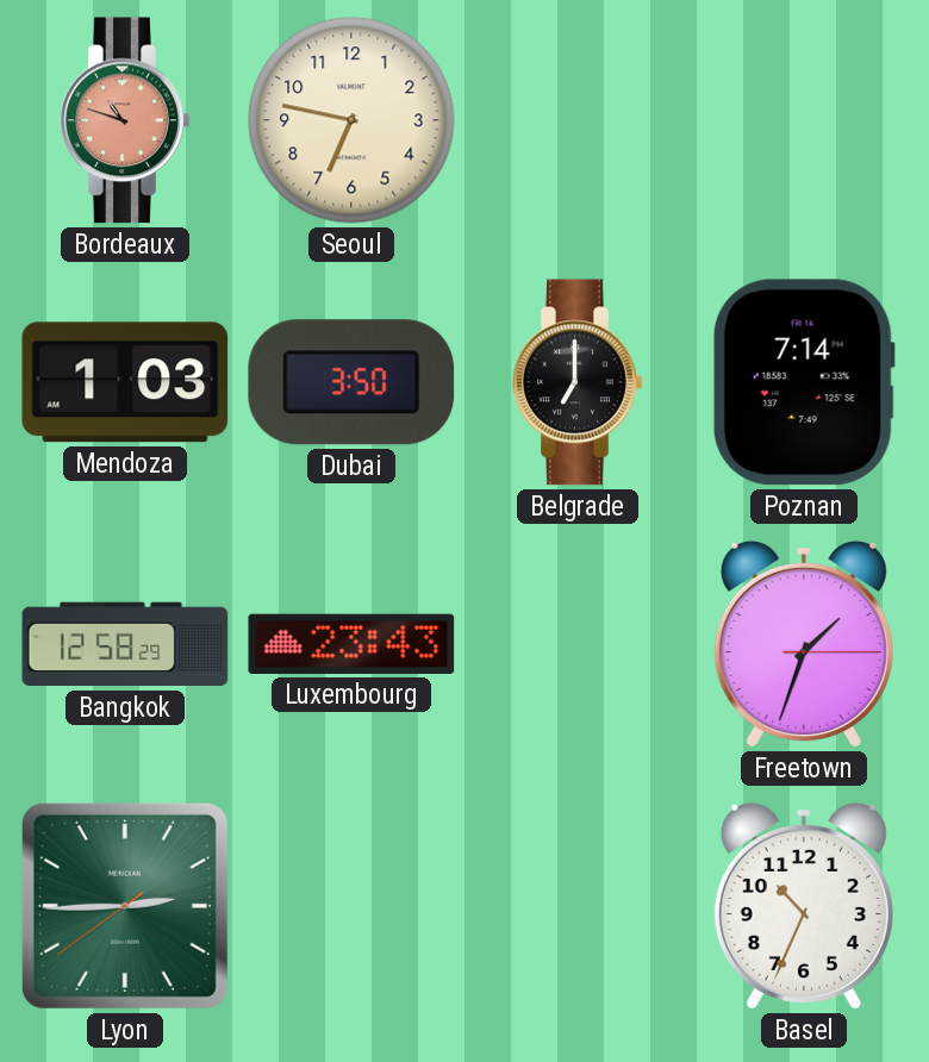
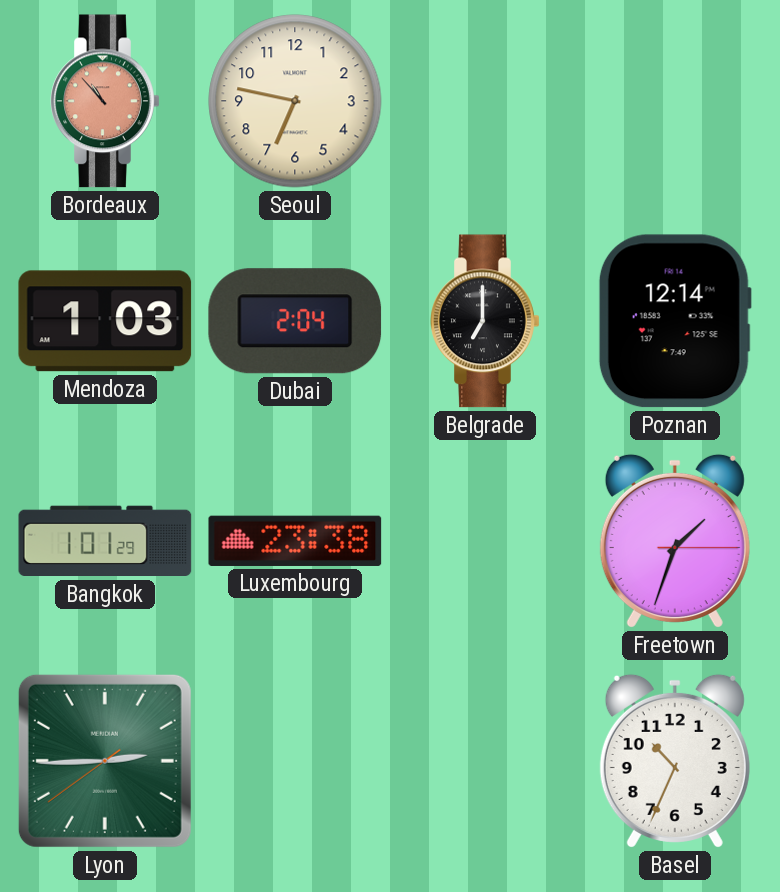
Bordeaux: 10:48 -> 10:53 (105, 101)
Dubai: 3:50 -> 2:04 (295, 321)
Poznan: 7:14 -> 12:14 (675, 321)
Bangkok: 12:58 -> 1:01 (105, 541)
Luxembourg: 23:43 -> 23:38 (295, 541)
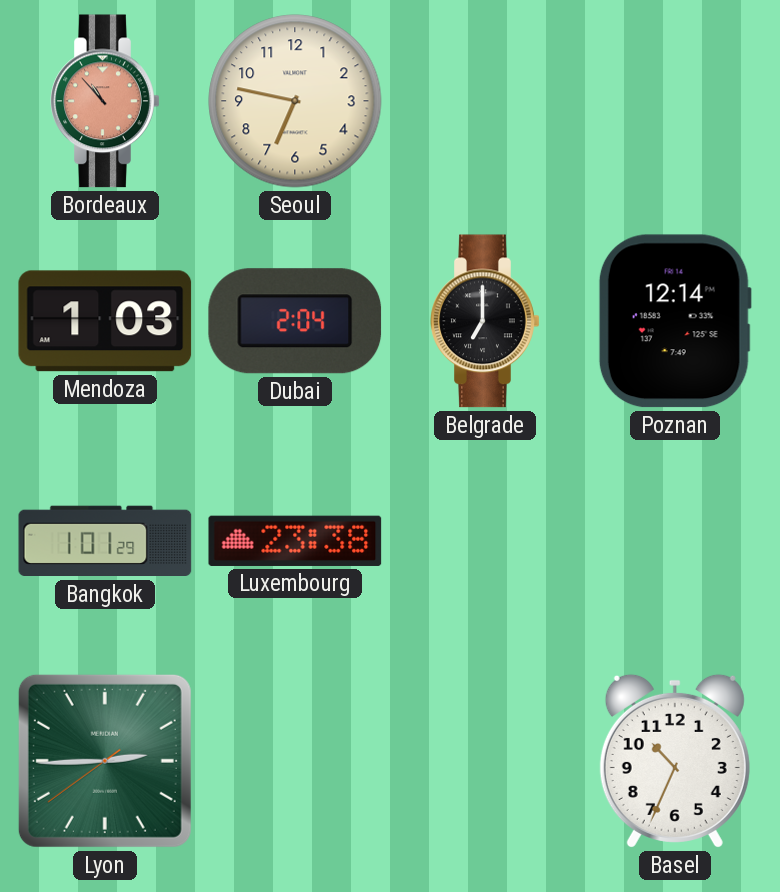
Freetown: 1:33 -> none (675, 541)
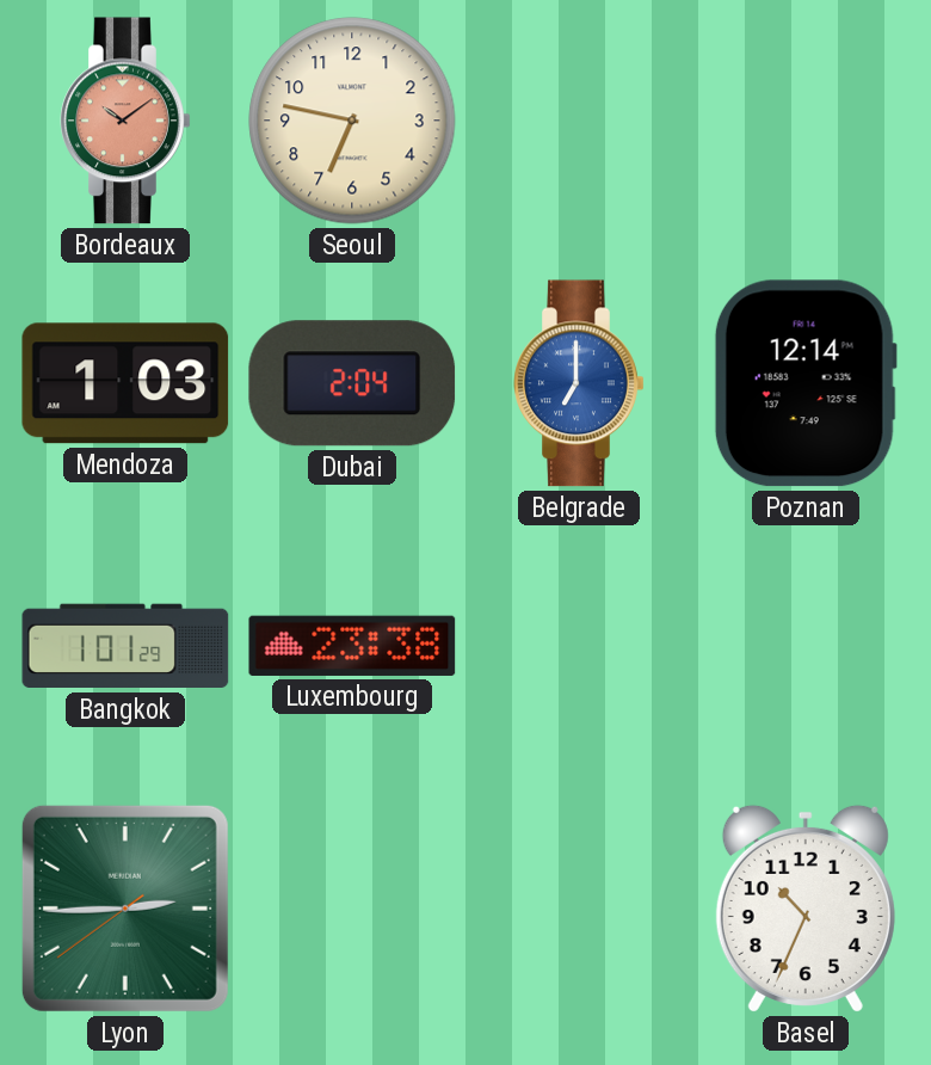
Bordeaux: 10:53 -> 10:09 (125, 121)
Belgrade dial: black -> blue (579, 383)
